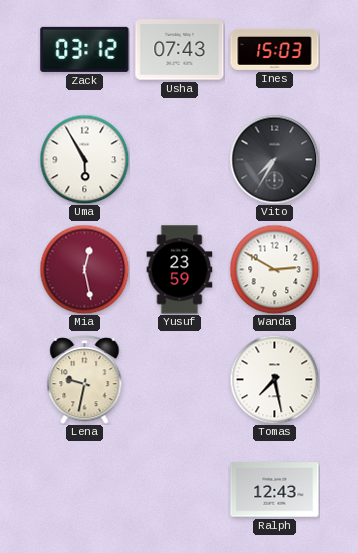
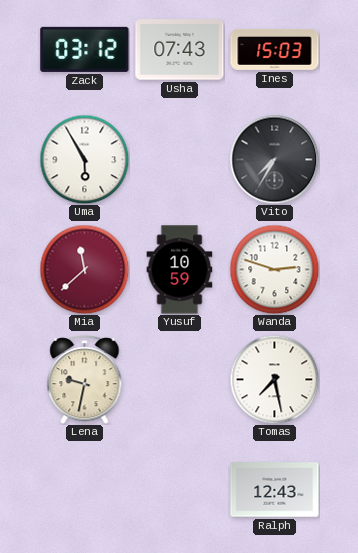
Mia: 12:28 -> 11:38 (84, 269)
Yusuf: 23:59 -> 10:59 (180, 270)
Wanda: 2:50 -> 2:48 (274, 269)
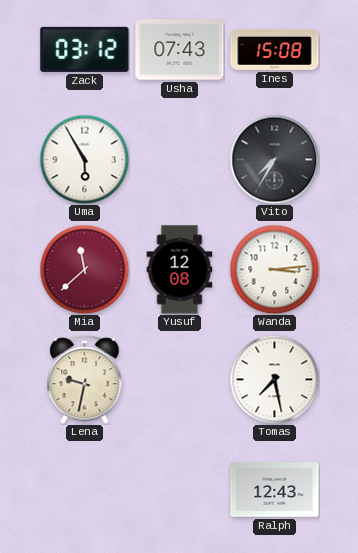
Ines: 15:03 -> 15:08 (275, 49)
Yusuf: 10:59 -> 12:08 (180, 270)
Wanda: 2:48 -> 3:14 (274, 269)
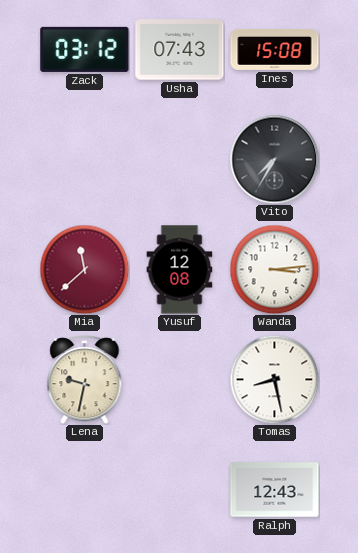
Uma: 5:55 -> none (84, 159)
Tomas: 7:28 -> 8:28 (274, 379)
